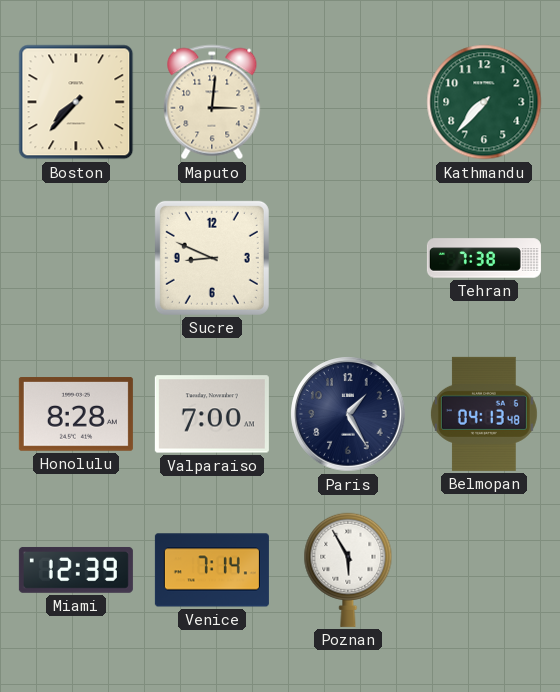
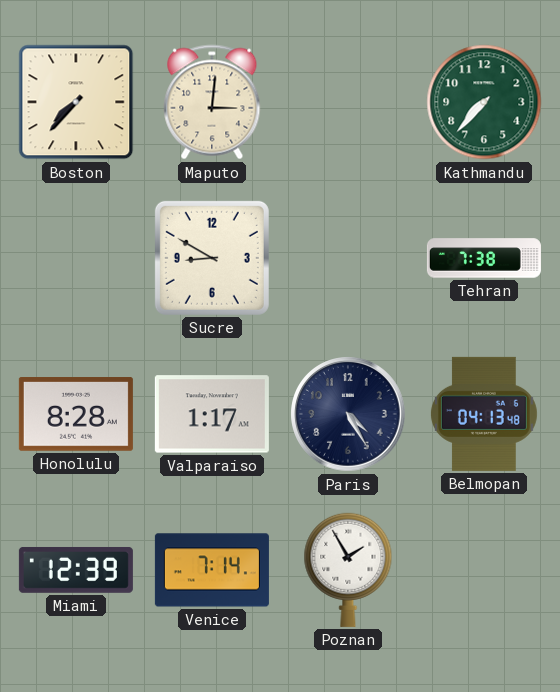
Sucre: 8:49 -> 8:50 (212, 258)
Valparaiso: 7:00 -> 1:17 (212, 414)
Paris: 1:25 -> 4:25 (348, 414)
Poznan: 5:55 -> 1:55 (348, 570)
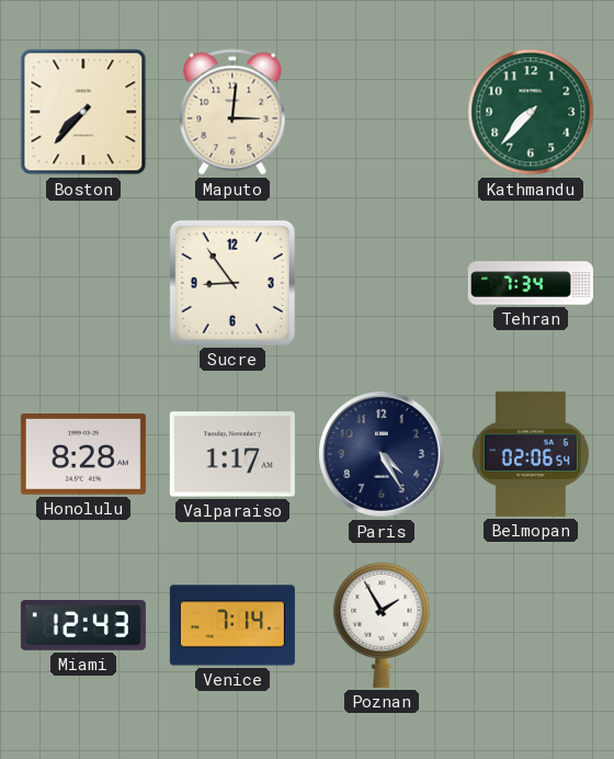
Sucre: 8:50 -> 8:54 (232, 283)
Tehran: 7:38 -> 7:34 (531, 283)
Belmopan: 04:13 -> 02:06 (531, 454)
Miami: 12:39 -> 12:43 (83, 625)
